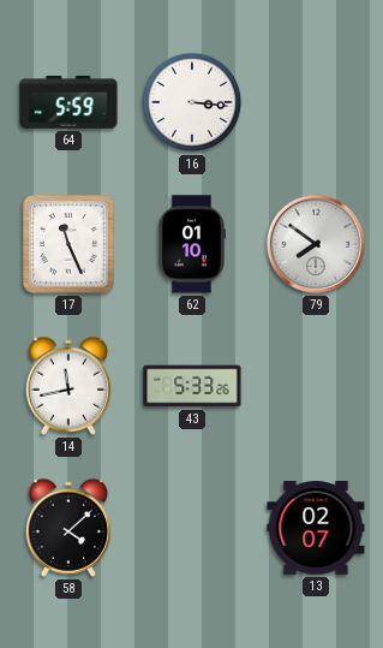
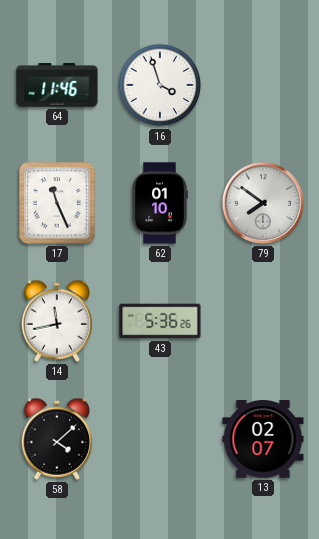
64: 5:59 -> 11:46 (57, 86)
16: 3:16 -> 3:57 (160, 85)
43: 5:33 -> 5:36 (160, 321)
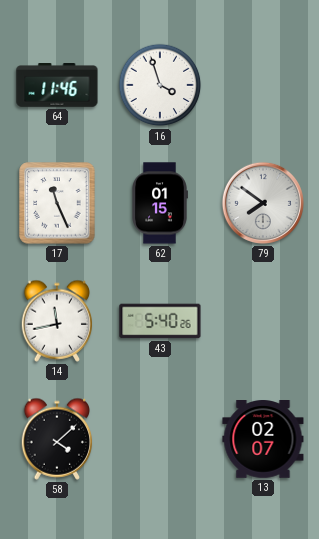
62: 01:10 -> 01:15 (160, 203)
43: 5:36 -> 5:40 (160, 321)
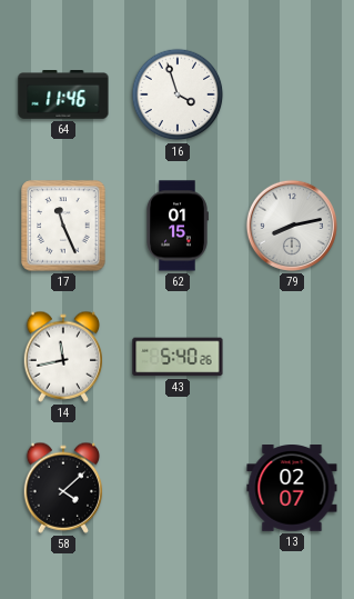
79: 7:51 -> 8:13 (292, 226)
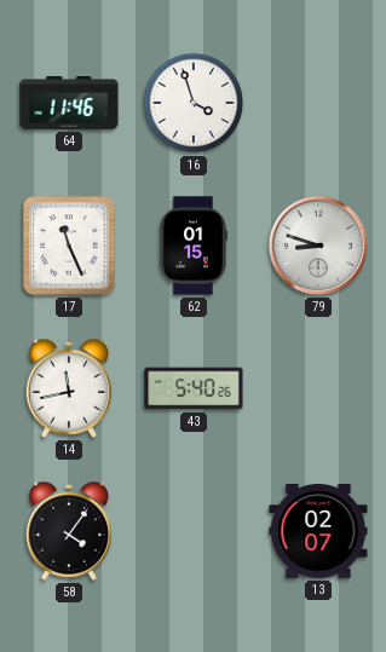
79: 8:13 -> 8:48 (318, 246)
58: 4:08 -> 4:06 (69, 531)
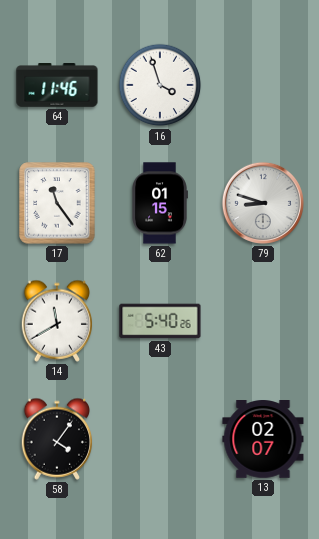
17: 11:26 -> 11:24 (57, 203)
14: 11:43 -> 11:40 (57, 321)
